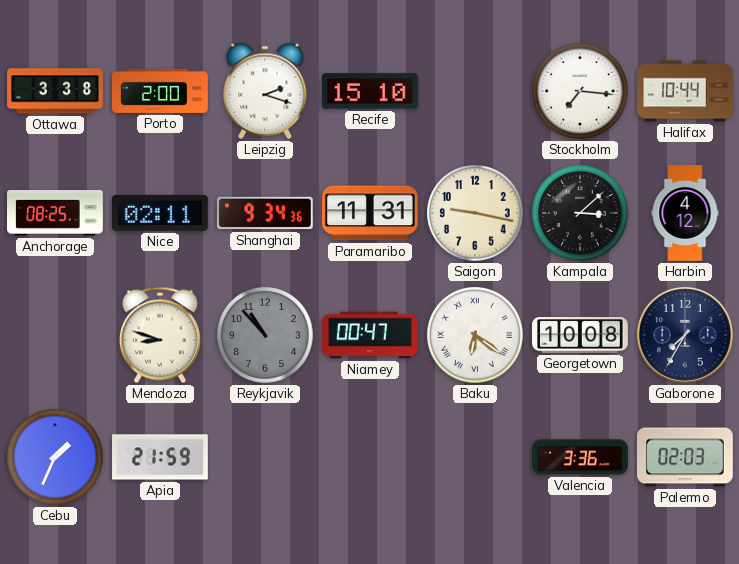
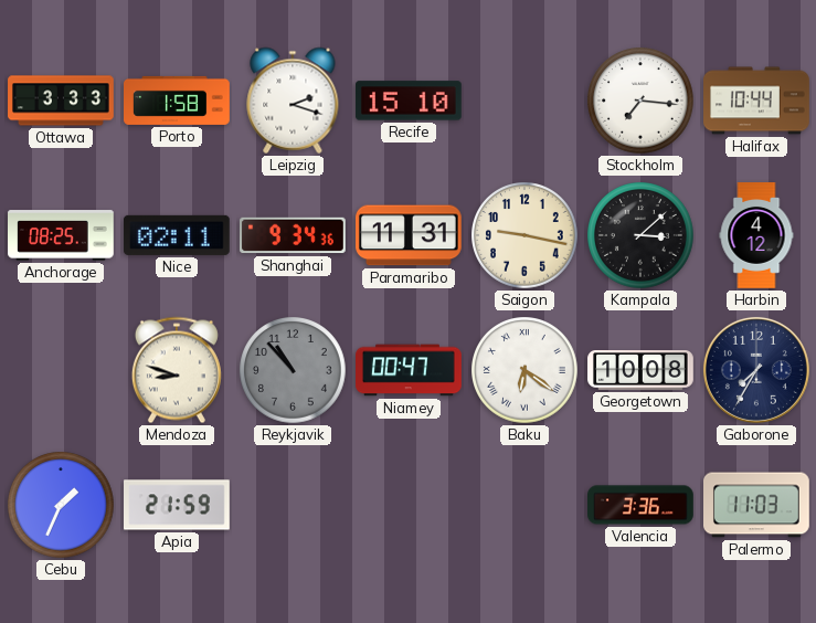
Ottawa: 3:38 -> 3:33 (61, 101)
Porto: 2:00 -> 1:58 (177, 101)
Palermo: 02:03 -> 11:03 (757, 505)
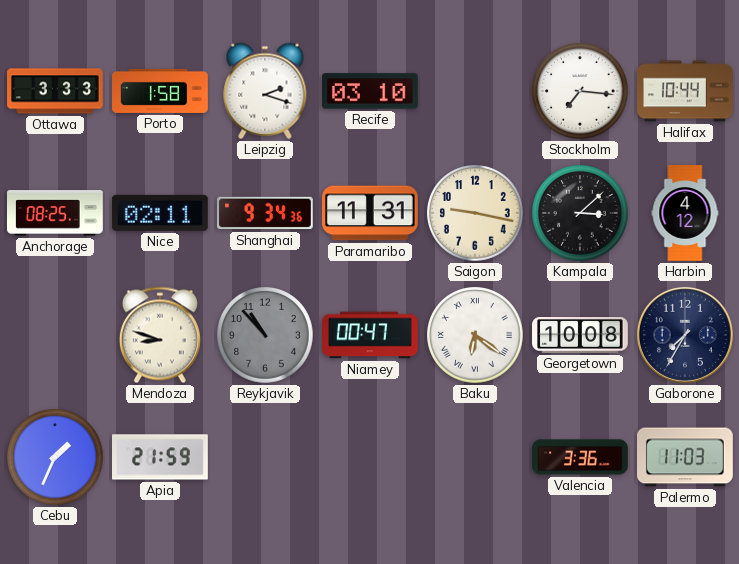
Recife: 15:10 -> 03:10 (371, 91)
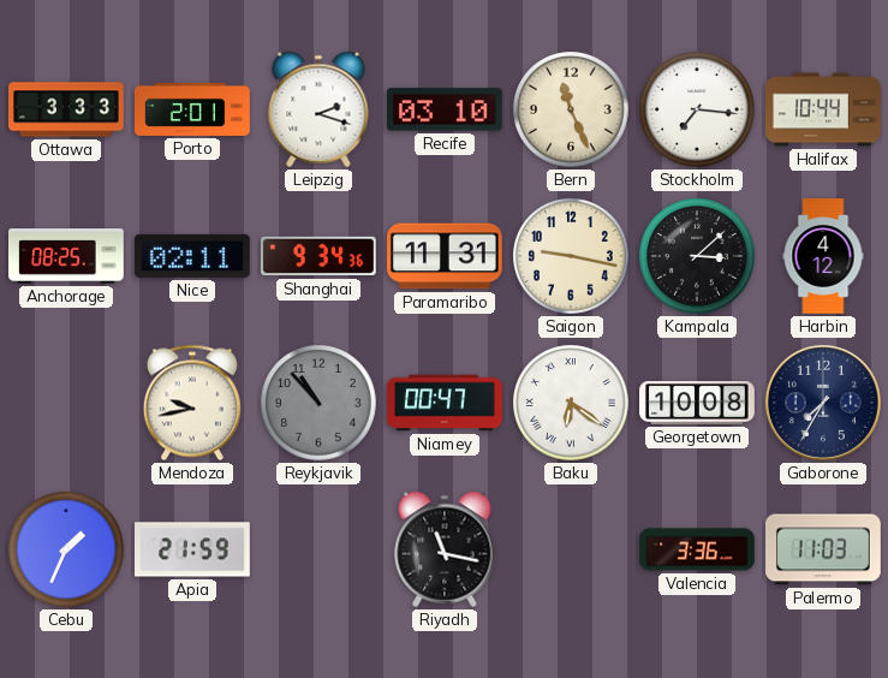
Porto: 1:58 -> 2:01 (192, 109)
Bern: none -> 11:26 (571, 109)
Mendoza: 8:48 -> 9:43 (192, 403)
Riyadh: none -> 11:17 (445, 549)
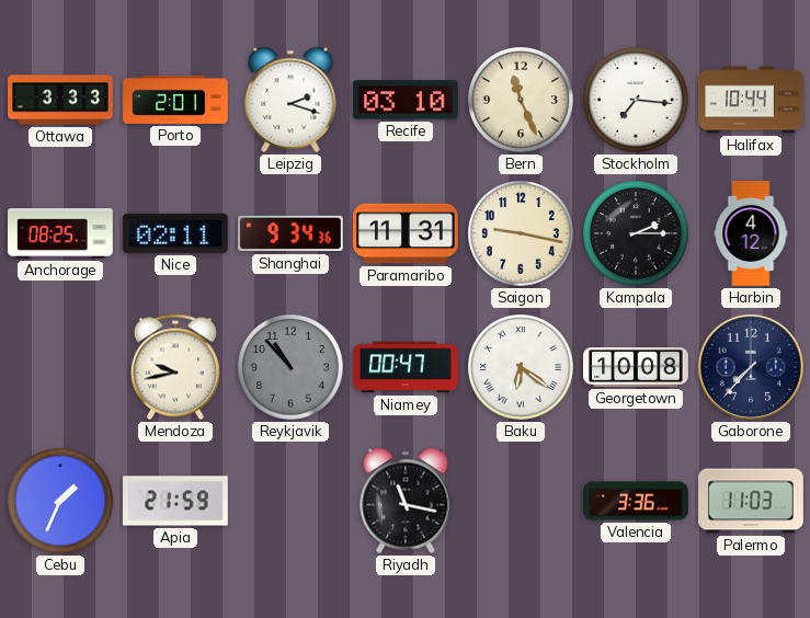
Kampala: 3:08 -> 2:15 (636, 233)
Gaborone: 7:35 -> 7:37 (751, 367)
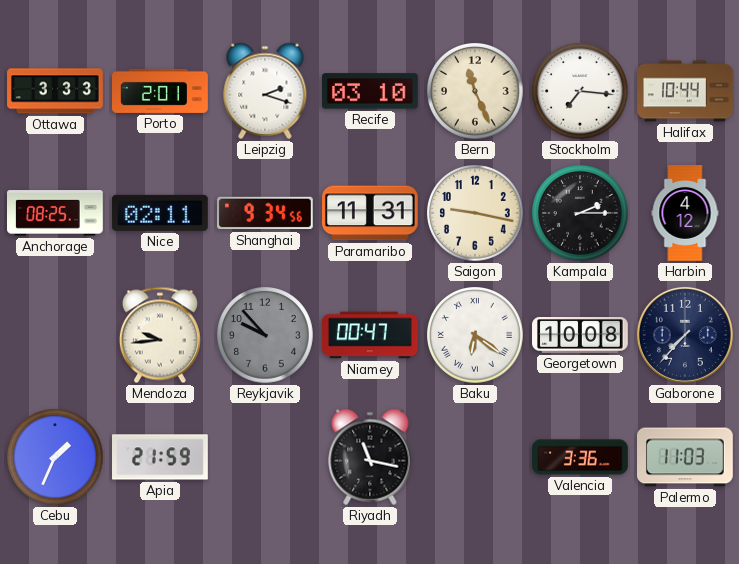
Shanghai: 9:34:36 -> 9:34:56 (266, 213)
Mendoza: 9:43 -> 9:44 (160, 335)
Reykjavik: 10:53 -> 9:53 (265, 335)
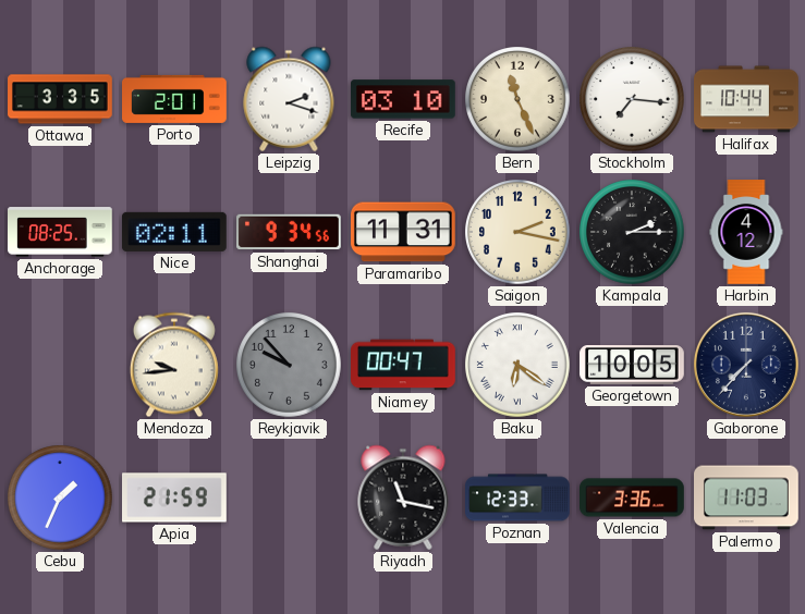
Ottawa: 3:33 -> 3:35 (60, 99)
Saigon: 9:17 -> 2:17 (517, 232)
Georgetown: 10:08 -> 10:05 (632, 366)
Poznan: none -> 12:33 (517, 498)
